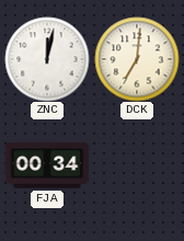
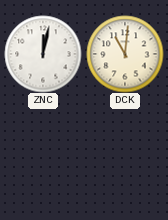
DCK: 7:01 -> 11:01 (125, 54)
FJA: 00:34 -> none (47, 165)
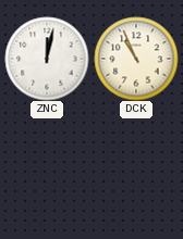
DCK: 11:01 -> 10:56 (136, 59)
